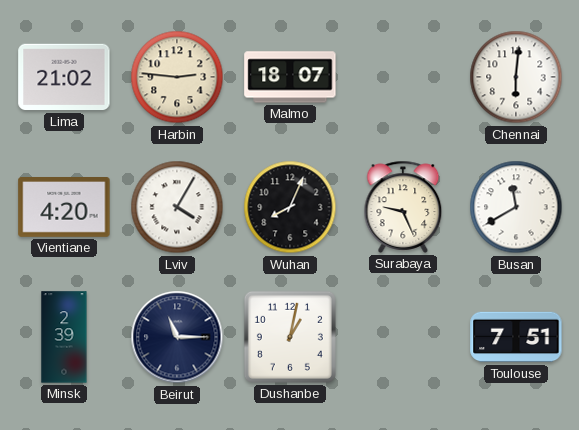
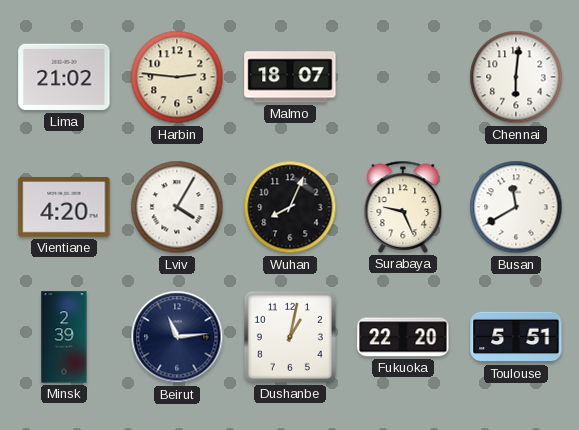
Beirut: 11:15 -> 11:14 (177, 337)
Fukuoka: none -> 22:20 (403, 337)
Toulouse: 7:51 -> 5:51 (516, 337)
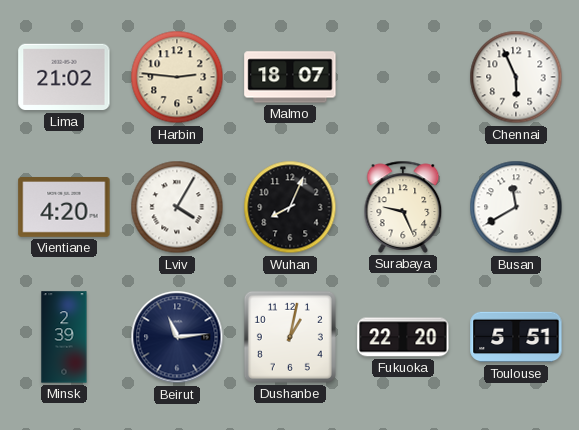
Chennai: 6:01 -> 5:56 (516, 77)
